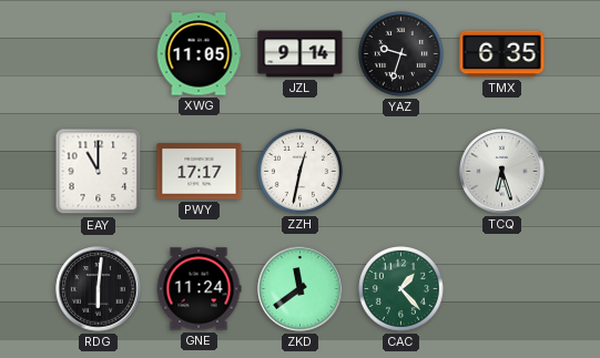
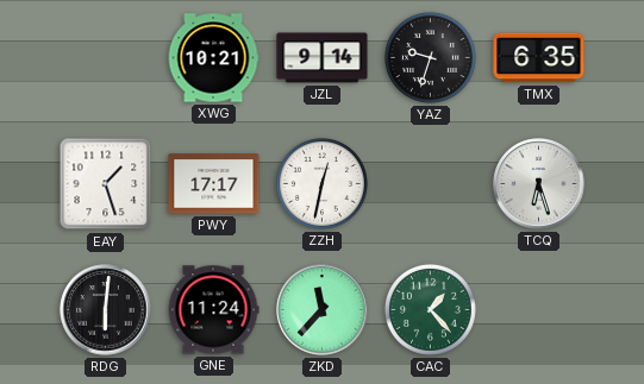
XWG: 11:05 -> 10:21 (213, 58)
EAY: 11:00 -> 1:27 (106, 184)
ZKD: 11:39 -> 11:37 (323, 310)
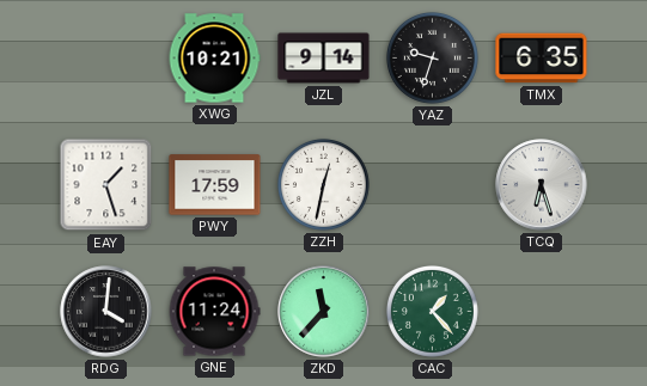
PWY: 17:17 -> 17:59 (215, 185)
RDG: 6:01 -> 4:01 (106, 312)
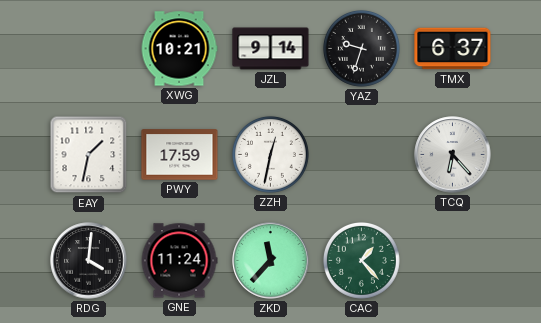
TMX: 6:35 -> 6:37 (453, 49)
EAY: 1:27 -> 1:32 (89, 155)
TCQ: 6:27 -> 6:23 (453, 155)
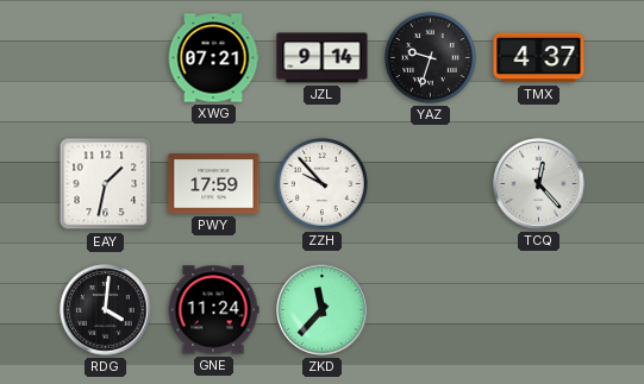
XWG: 10:21 -> 07:21 (213, 58)
TMX: 6:37 -> 4:37 (539, 58)
ZZH: 12:32 -> 9:53 (321, 183)
TCQ: 6:23 -> 12:23 (539, 184)
CAC: 1:23 -> none (361, 260)
